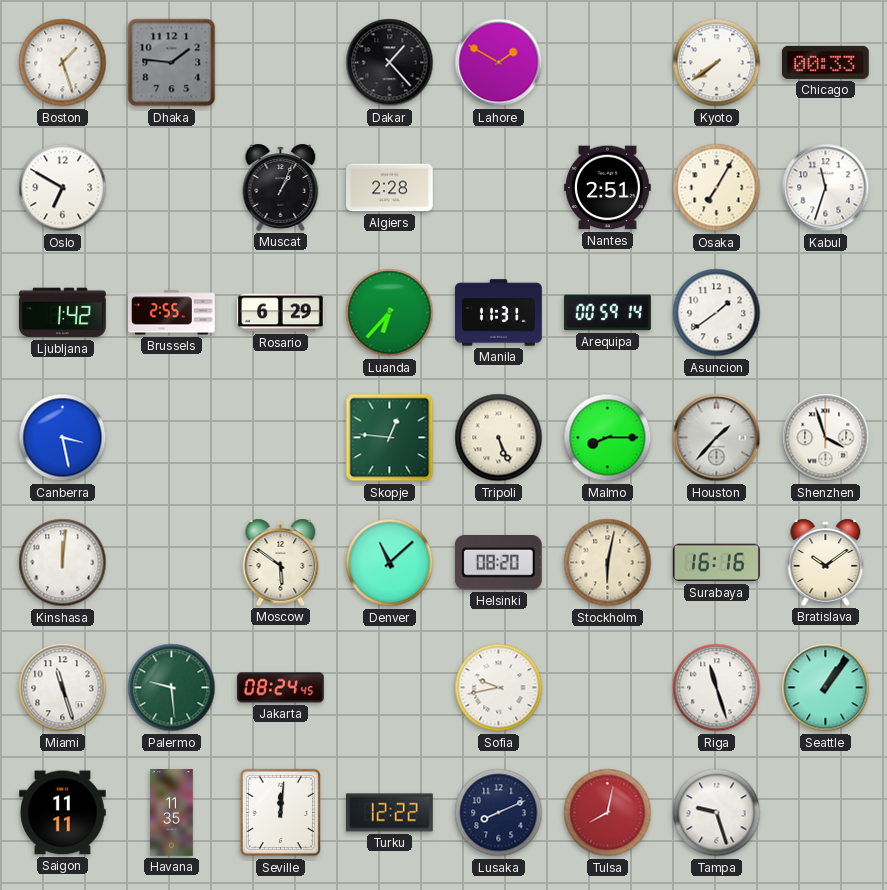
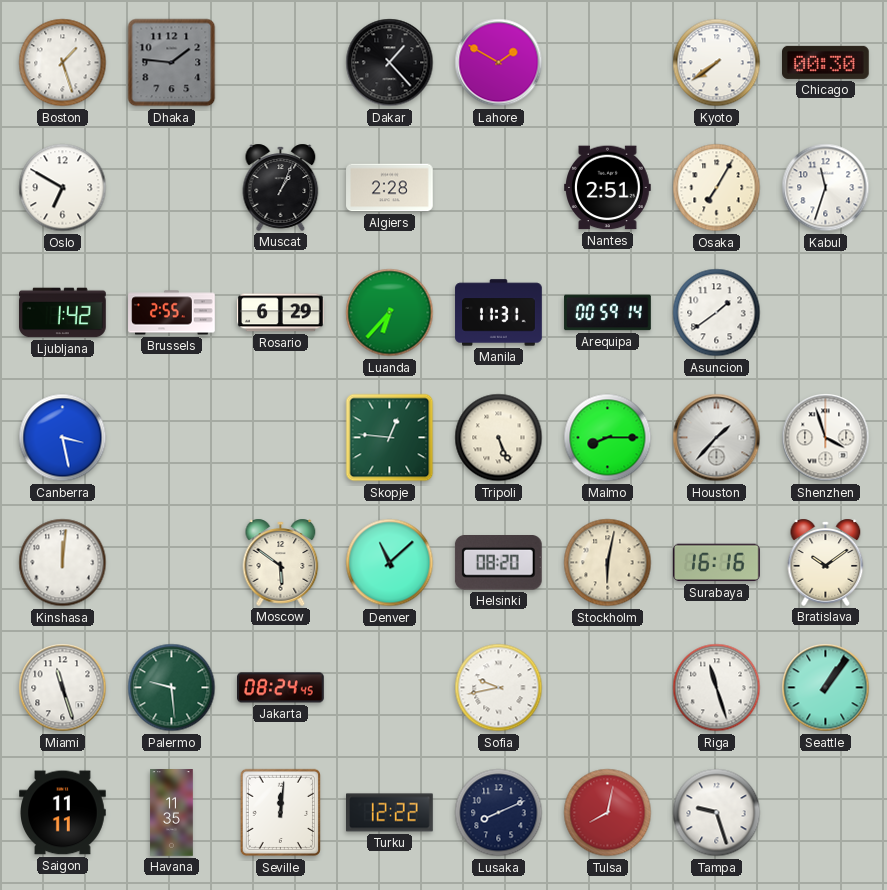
Chicago: 00:33 -> 00:30 (826, 62)
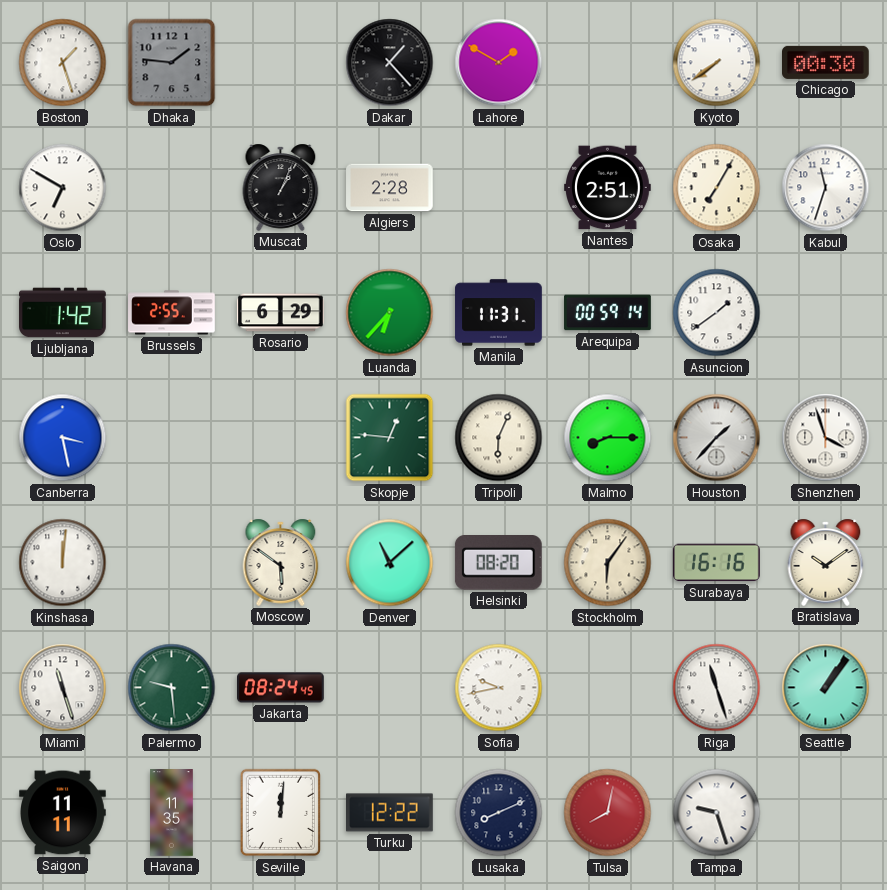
Tripoli: 5:26 -> 6:04 (499, 438)
Stockholm: 6:02 -> 6:06 (608, 563)
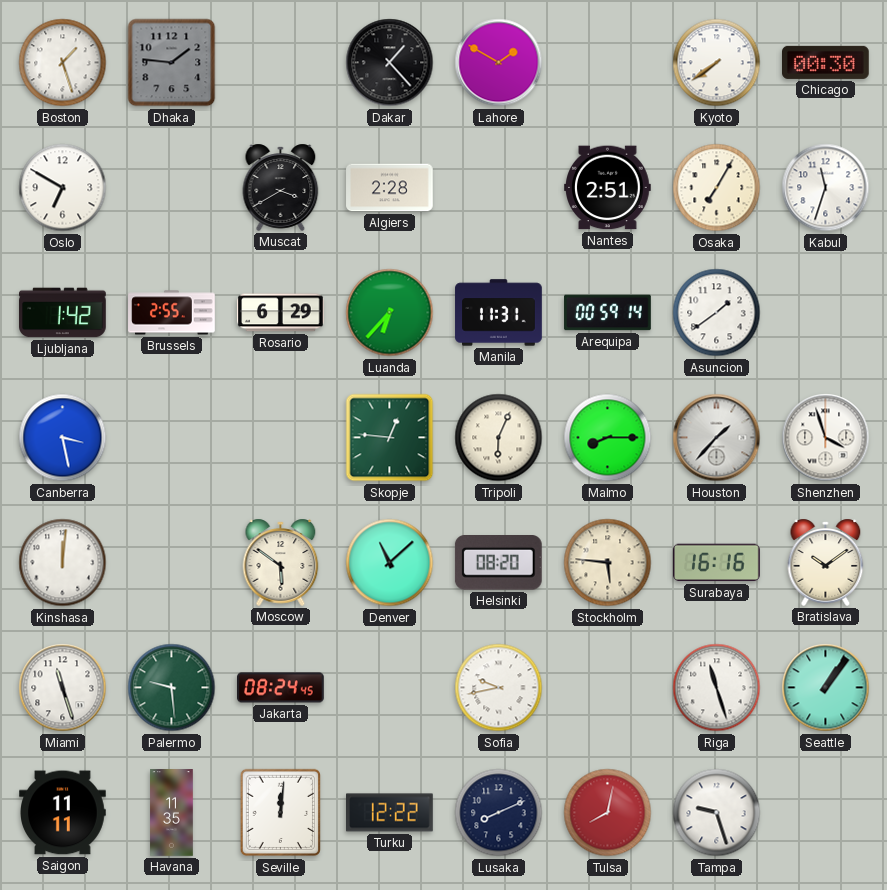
Muscat: 1:04 -> 3:40 (281, 187)
Stockholm: 6:06 -> 5:46 (608, 563)
